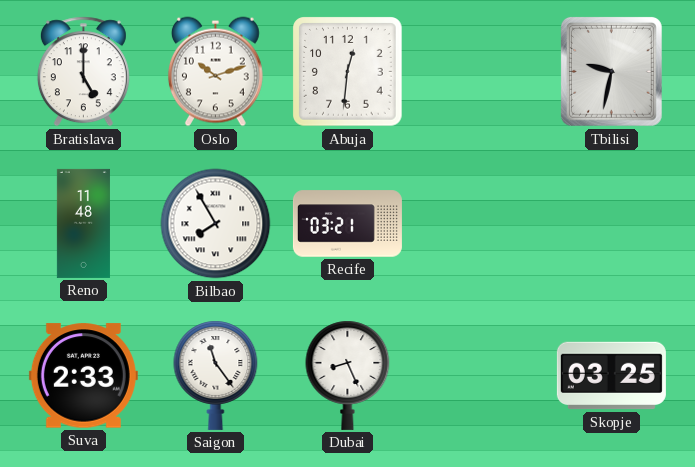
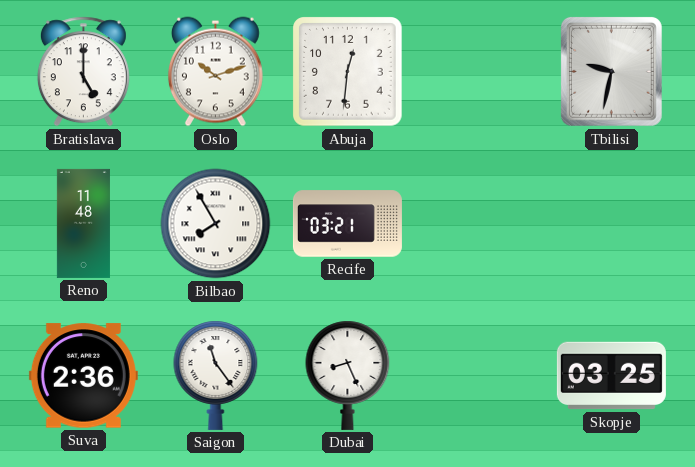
Suva: 2:33 -> 2:36 (83, 376)
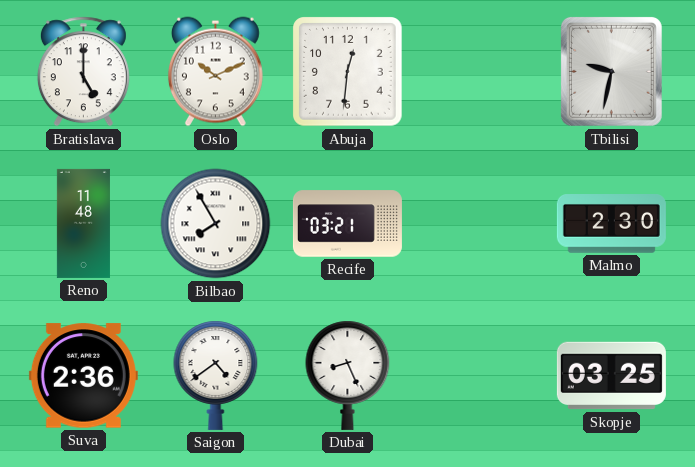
Oslo: 10:12 -> 10:11 (215, 72)
Malmo: none -> 2:30 (611, 224)
Saigon: 11:24 -> 4:39 (216, 375)
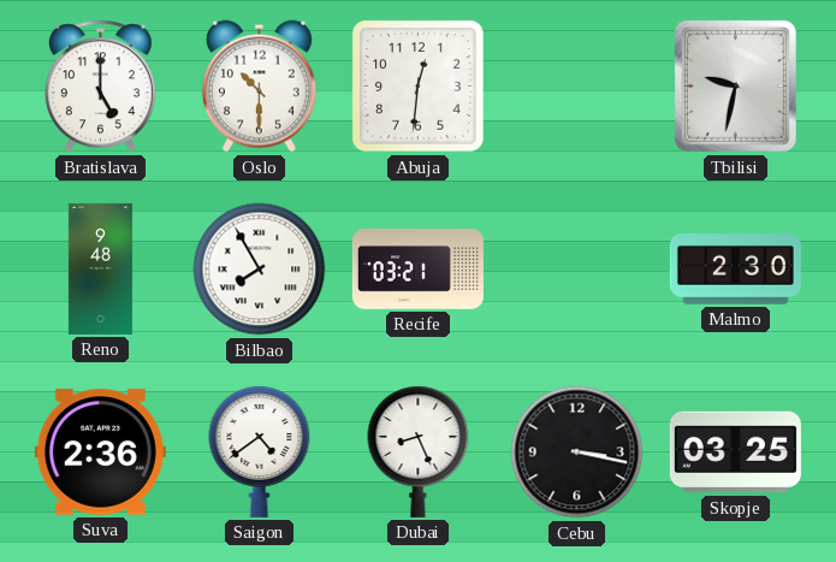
Oslo: 10:11 -> 10:30 (259, 87)
Reno: 11:48 -> 9:48 (100, 268)
Cebu: none -> 3:17 (577, 452)
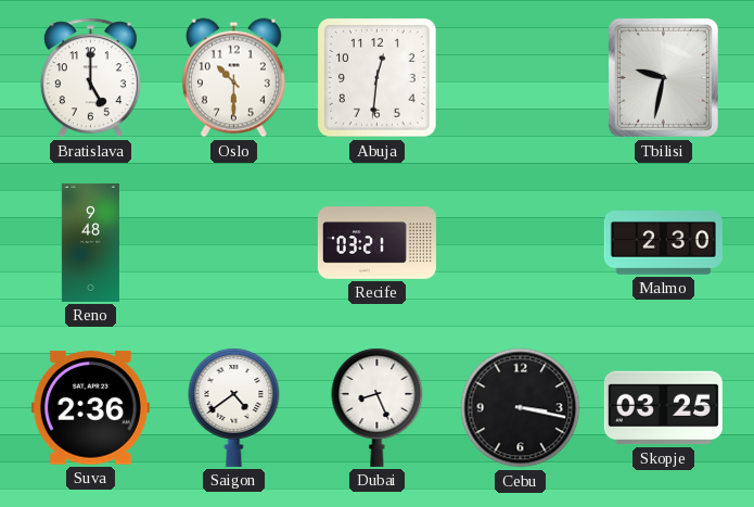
Bilbao: 7:55 -> none (260, 270)
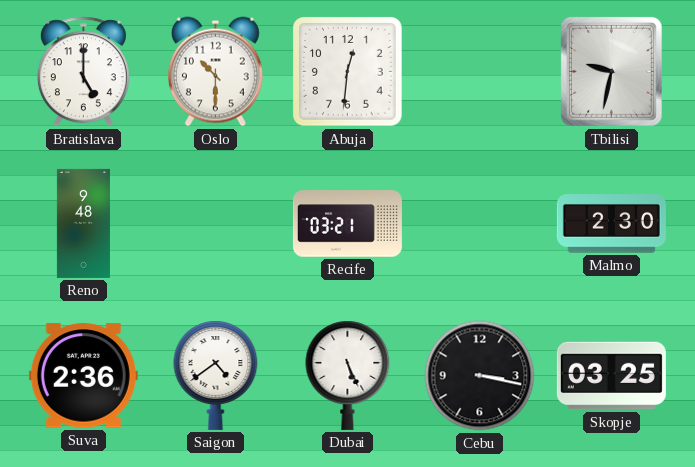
Dubai: 8:26 -> 5:26 (348, 375)
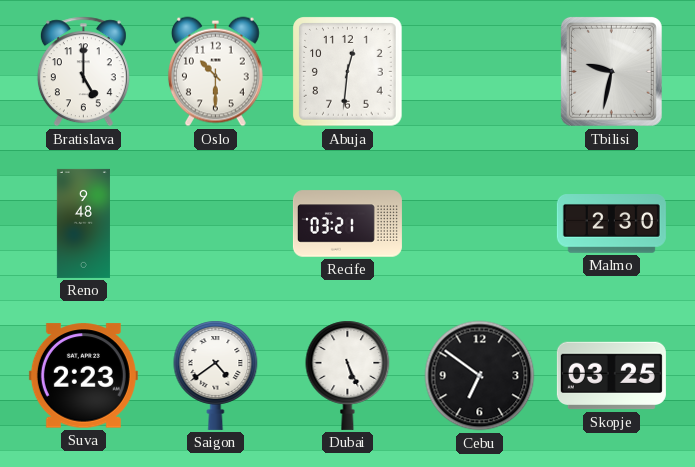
Suva: 2:36 -> 2:23 (83, 376)
Cebu: 3:17 -> 6:51 (480, 376)
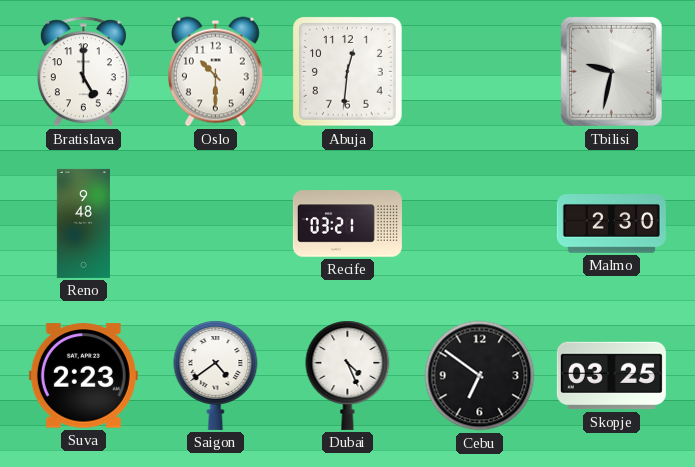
Dubai: 5:26 -> 4:26 (348, 375)
